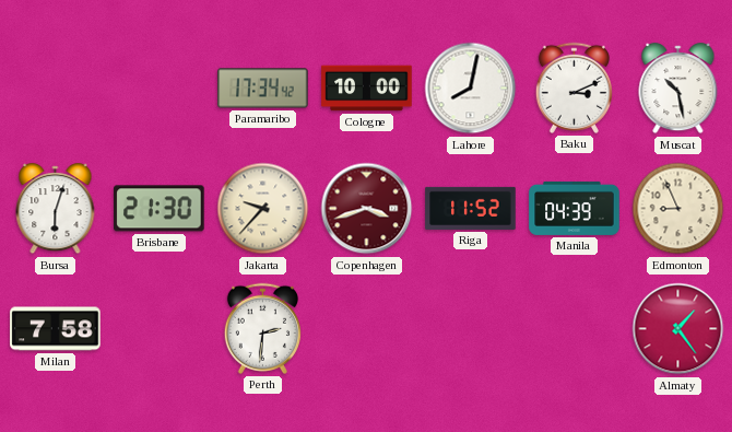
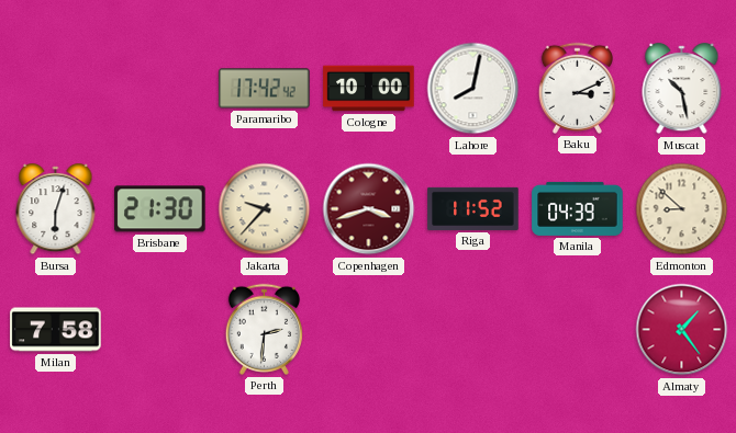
Paramaribo: 17:34 -> 17:42 (265, 89)
Edmonton: 8:56 -> 8:52 (682, 209)
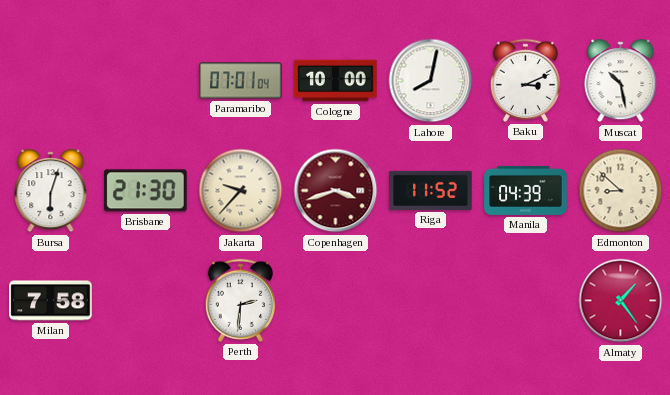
Paramaribo: 17:42 -> 07:01 (241, 81)
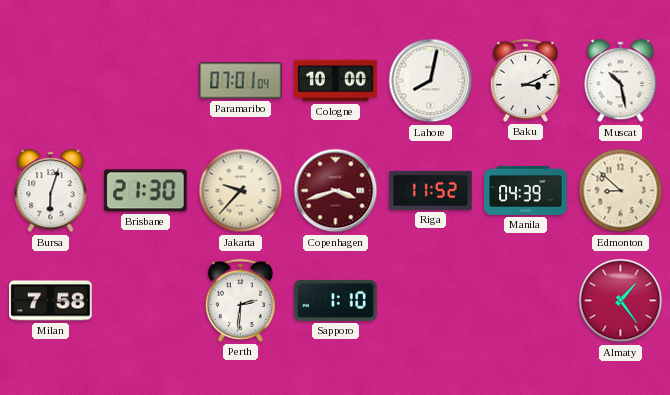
Sapporo: none -> 1:10 (336, 300)
